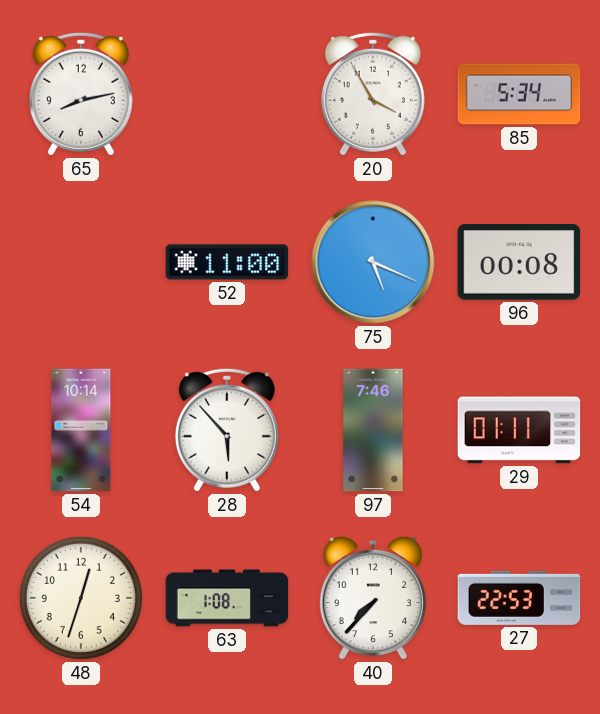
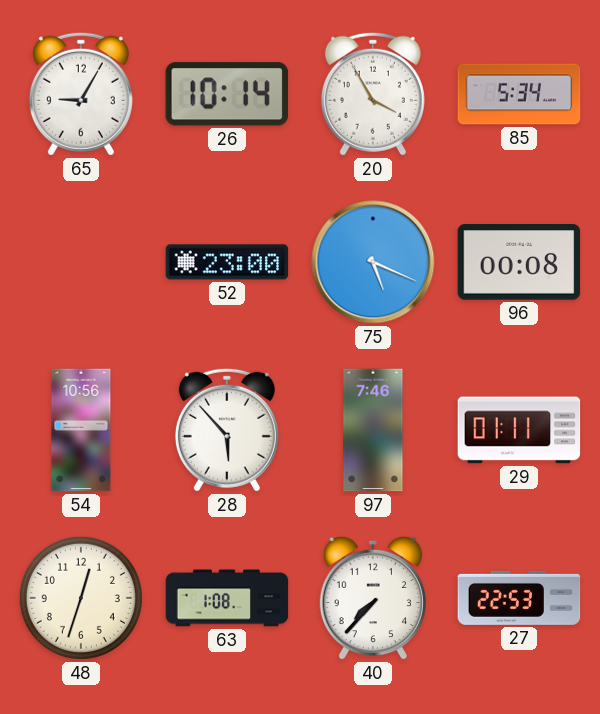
65: 8:13 -> 9:05 (81, 94)
26: none -> 10:14 (227, 94)
52: 11:00 -> 23:00 (227, 262)
54: 10:14 -> 10:56 (81, 430)
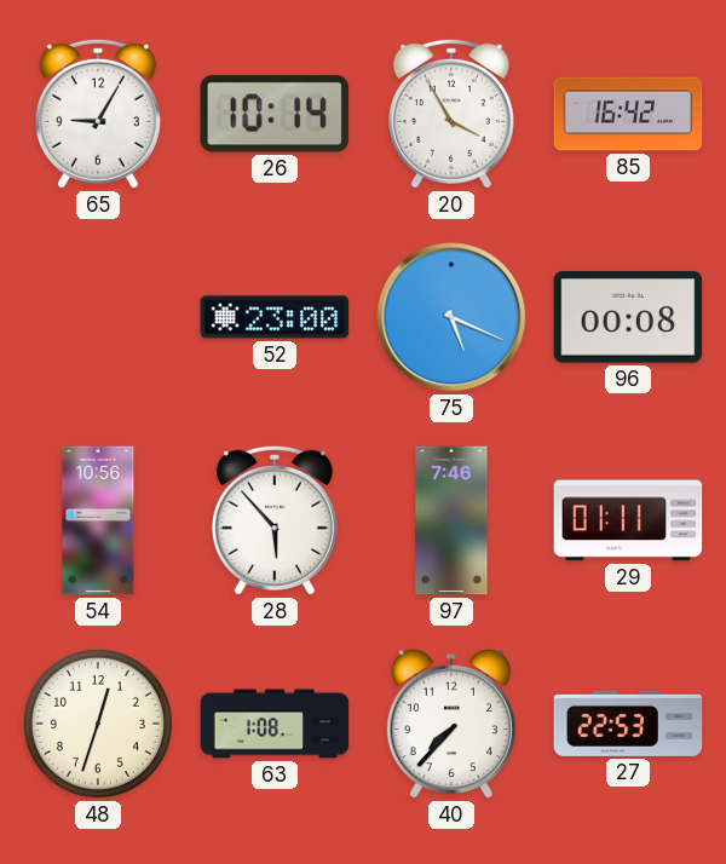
85: 5:34 -> 16:42 (628, 114)
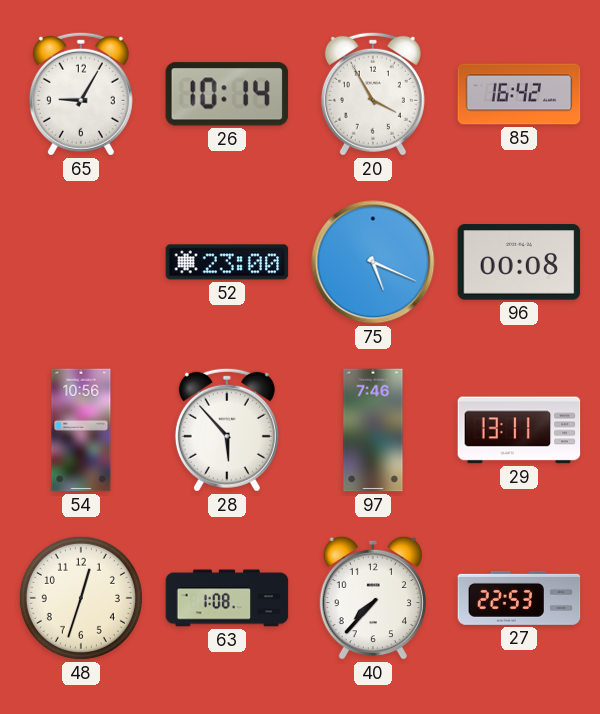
29: 01:11 -> 13:11 (519, 430)
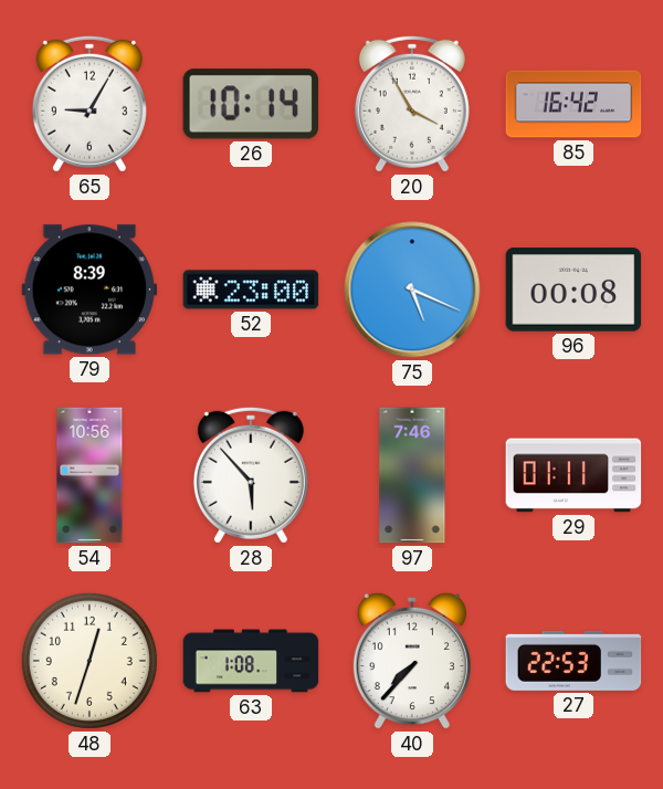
79: none -> 8:39 (90, 290)
29: 13:11 -> 01:11 (573, 475)
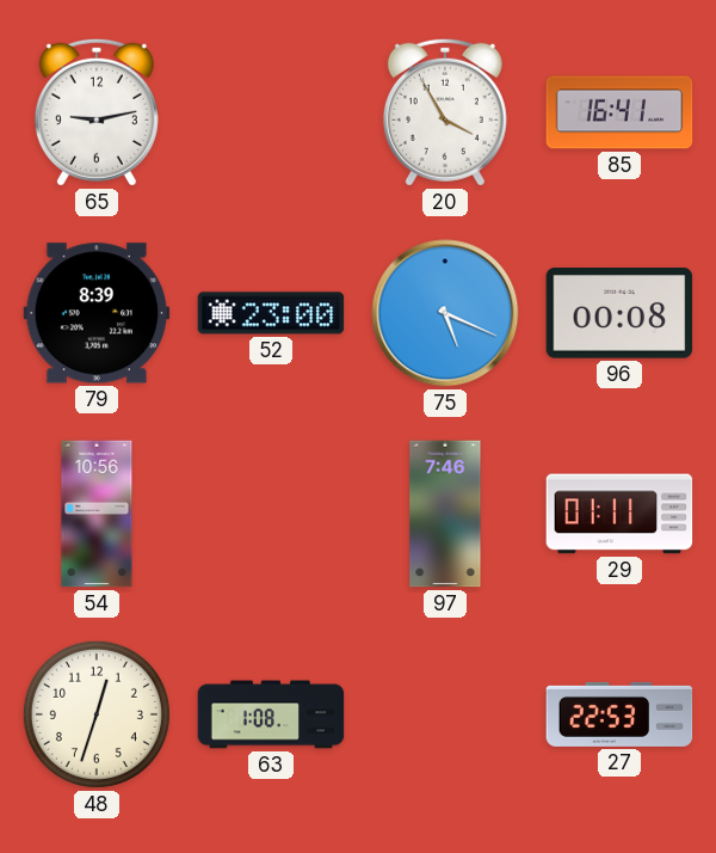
65: 9:05 -> 9:13 (97, 112)
26: 10:14 -> none (251, 104)
85: 16:42 -> 16:41 (619, 112)
28: 5:53 -> none (251, 475)
40: 7:37 -> none (412, 661)
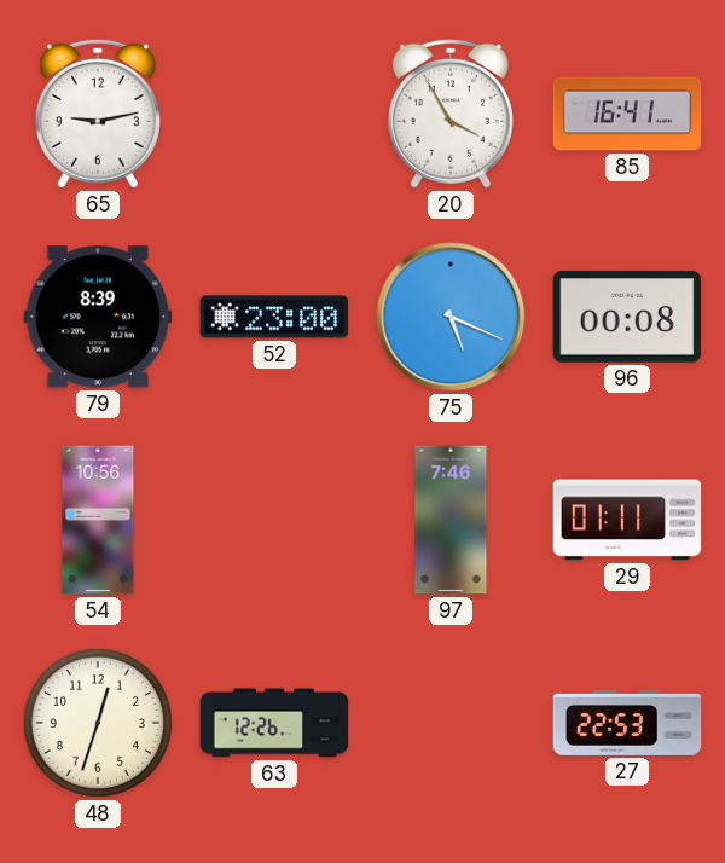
63: 1:08 -> 12:26 (274, 723)
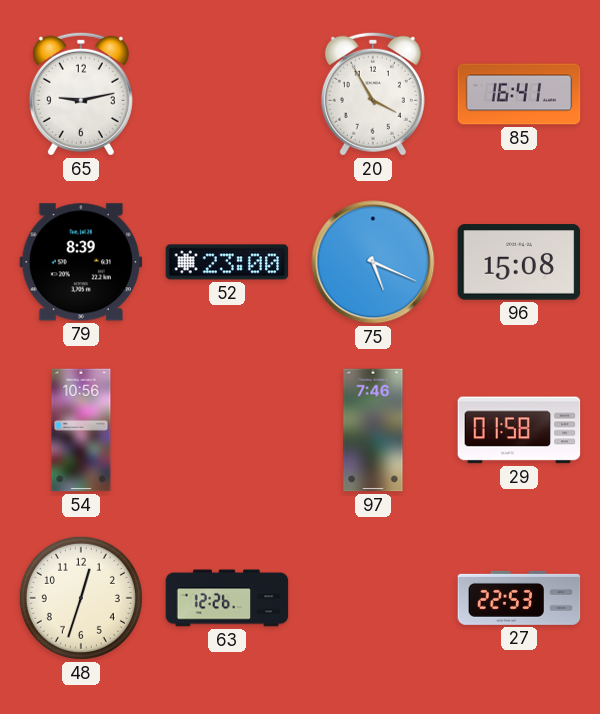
96: 00:08 -> 15:08 (519, 262)
29: 01:11 -> 01:58 (519, 430)
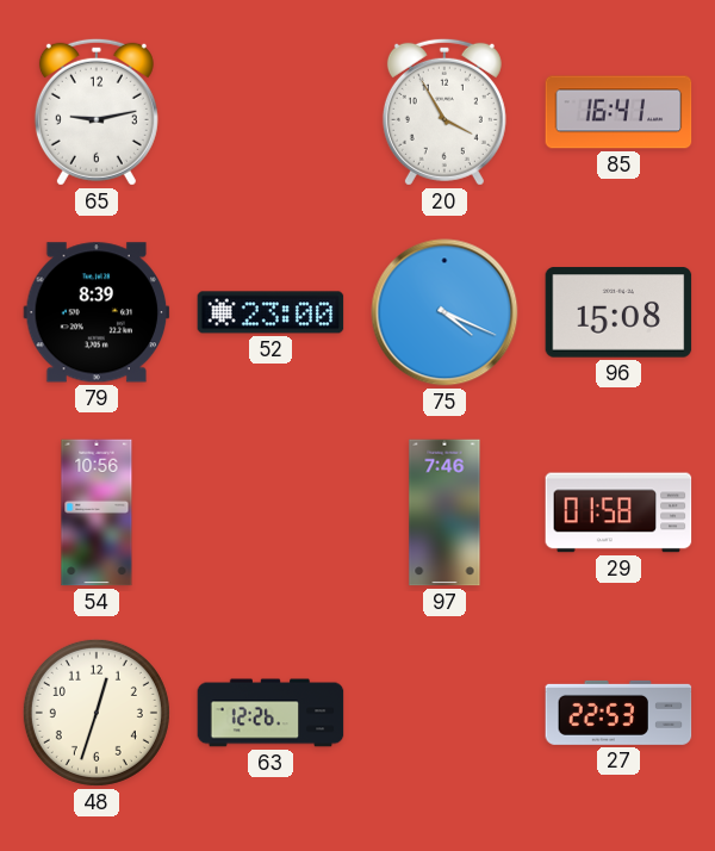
75: 5:19 -> 4:19 (444, 312)
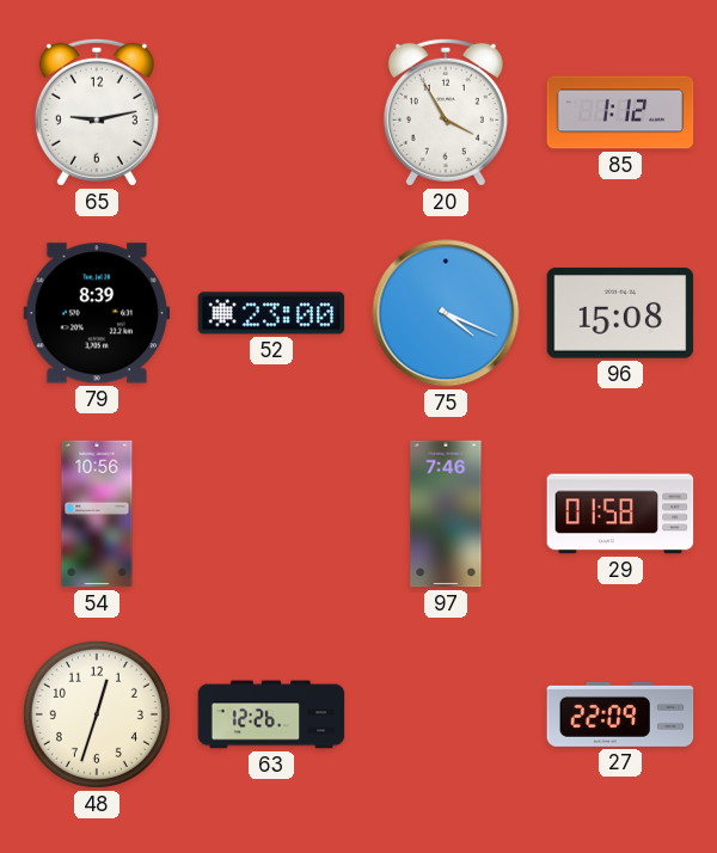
85: 16:41 -> 1:12 (620, 112)
27: 22:53 -> 22:09 (620, 714)
